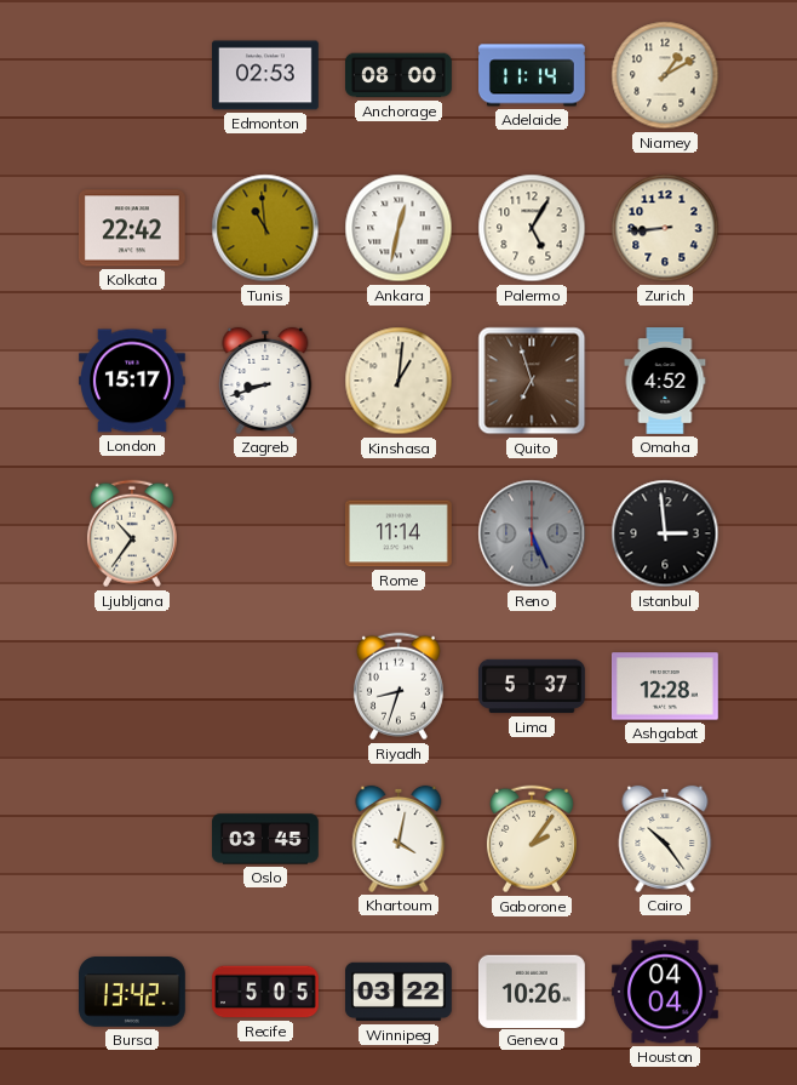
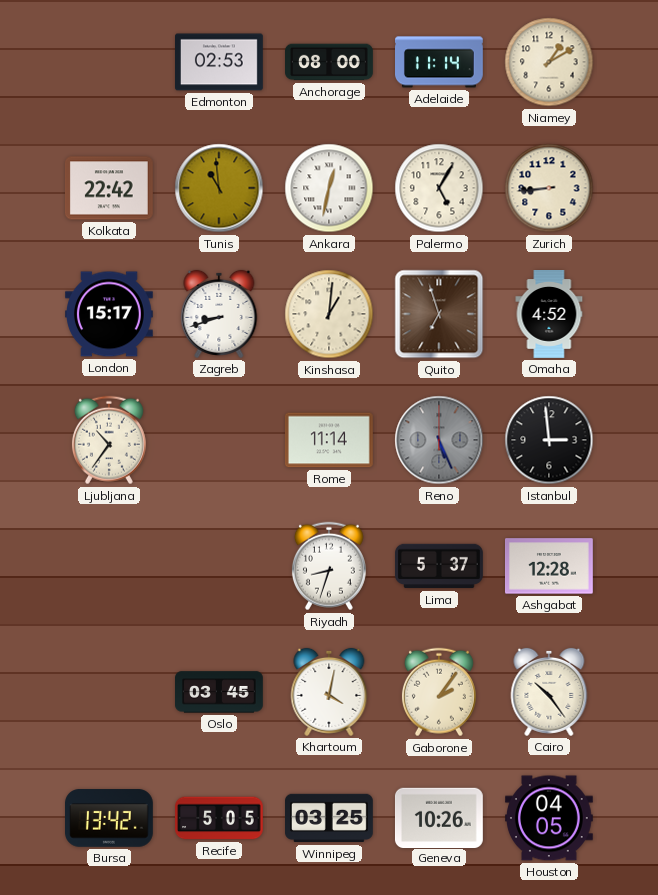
Winnipeg: 03:22 -> 03:25 (330, 818)
Houston: 04:04 -> 04:05 (550, 818)
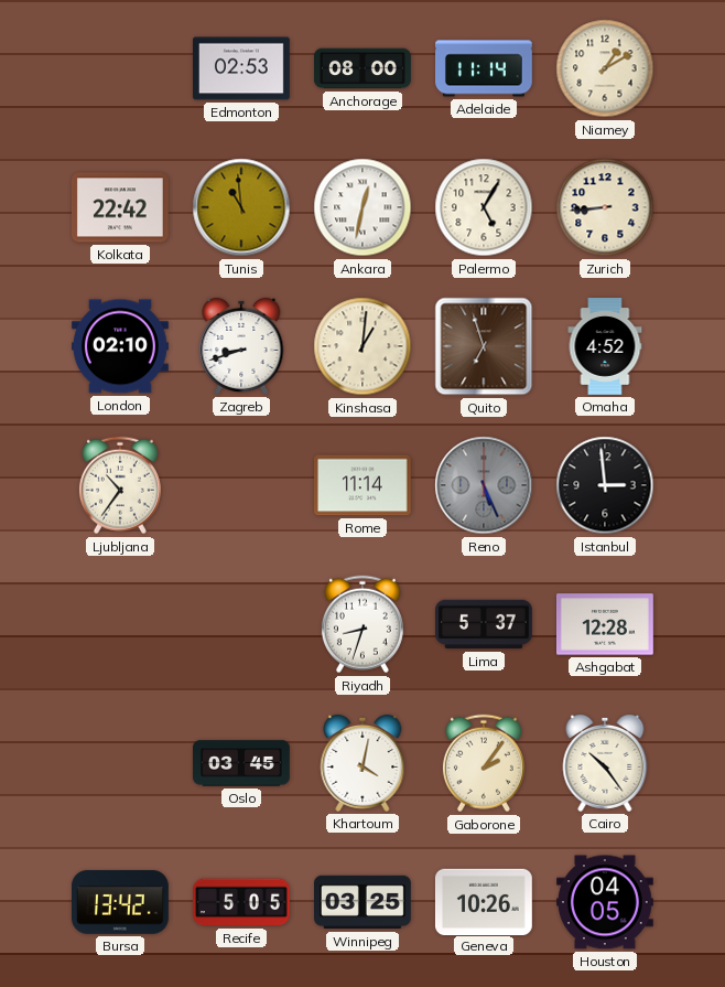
London: 15:17 -> 02:10 (121, 346)
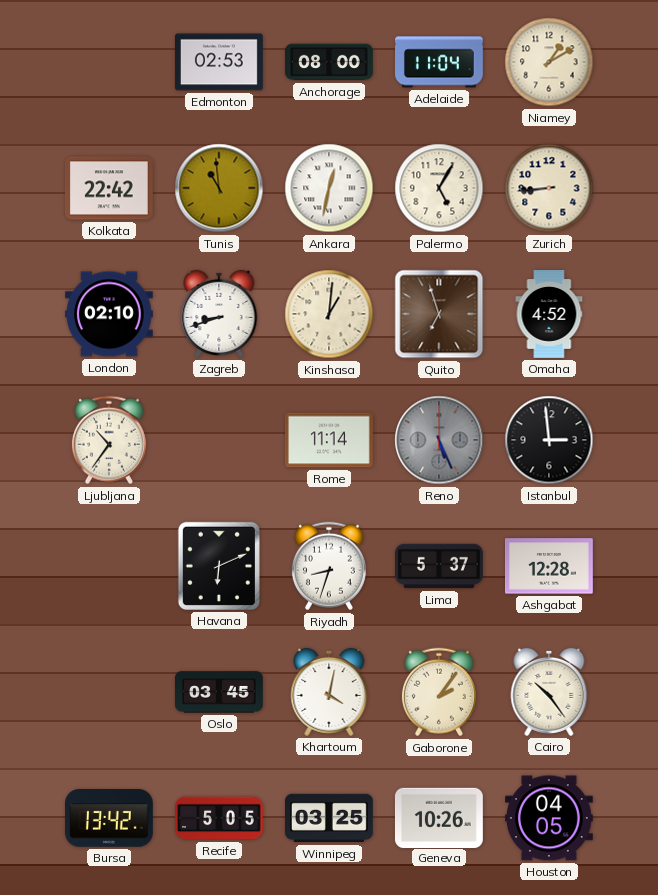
Adelaide: 11:14 -> 11:04 (440, 62)
Havana: none -> 6:11 (219, 566)
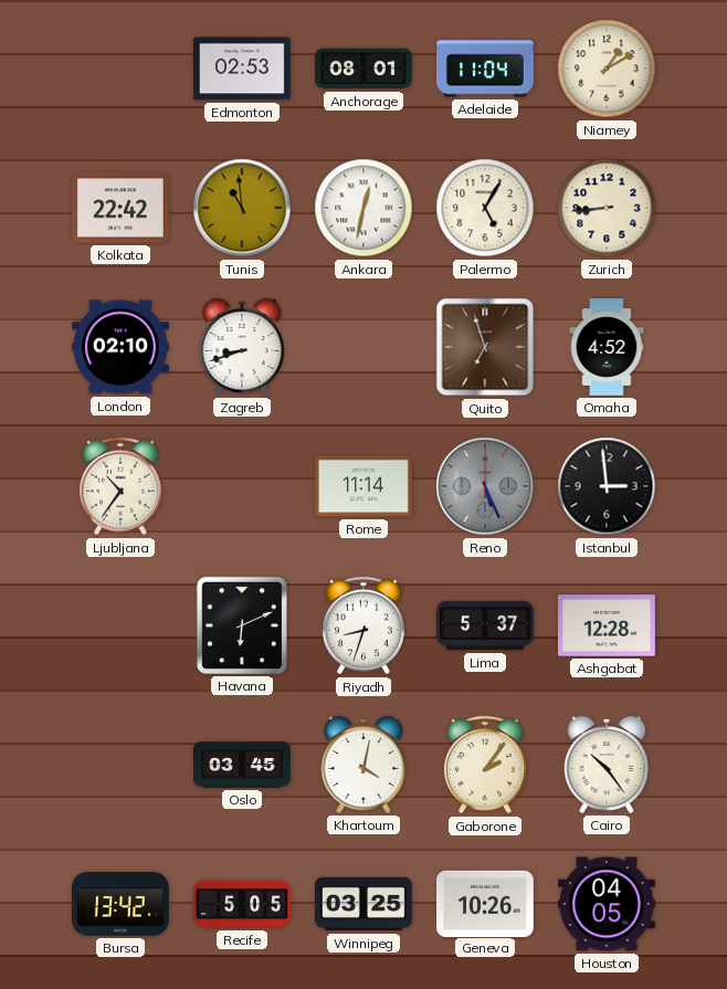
Anchorage: 08:00 -> 08:01 (365, 69)
Kinshasa: 1:01 -> none (329, 314)
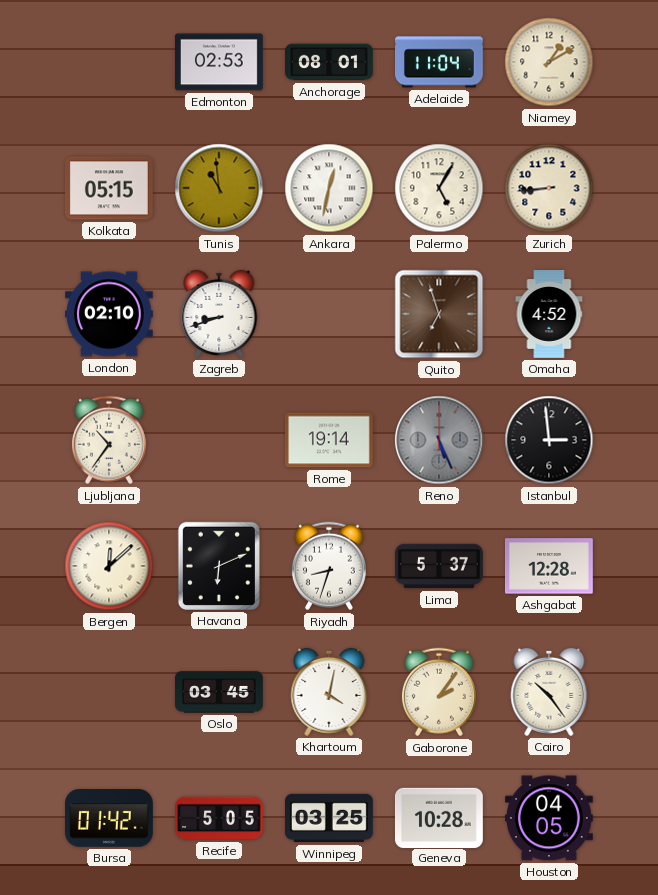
Kolkata: 22:42 -> 05:15 (109, 188)
Rome: 11:14 -> 19:14 (329, 440)
Bergen: none -> 12:08 (109, 566)
Bursa: 13:42 -> 01:42 (110, 818)
Geneva: 10:26 -> 10:28 (439, 817)
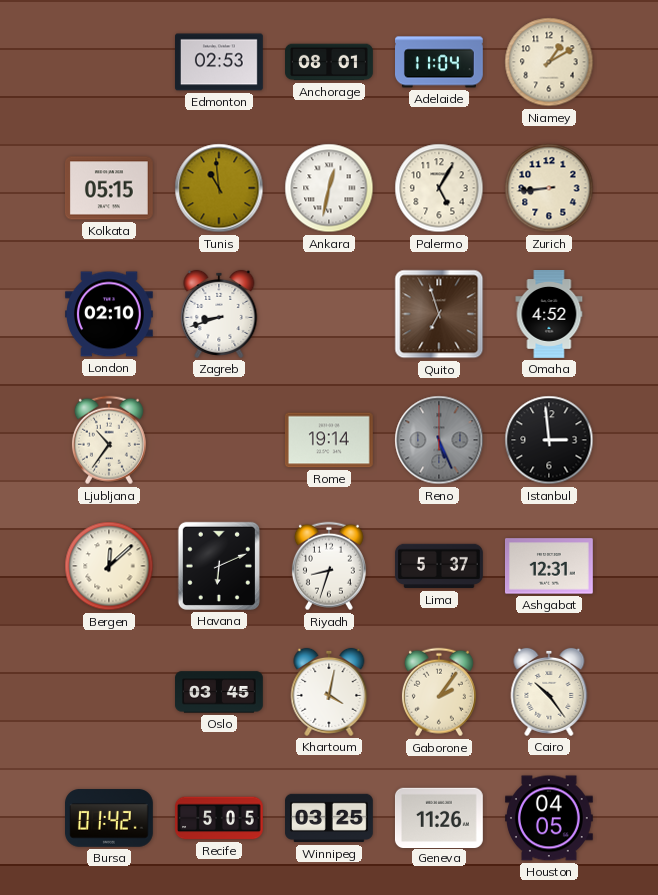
Ashgabat: 12:28 -> 12:31 (550, 566)
Geneva: 10:28 -> 11:26 (439, 817)
